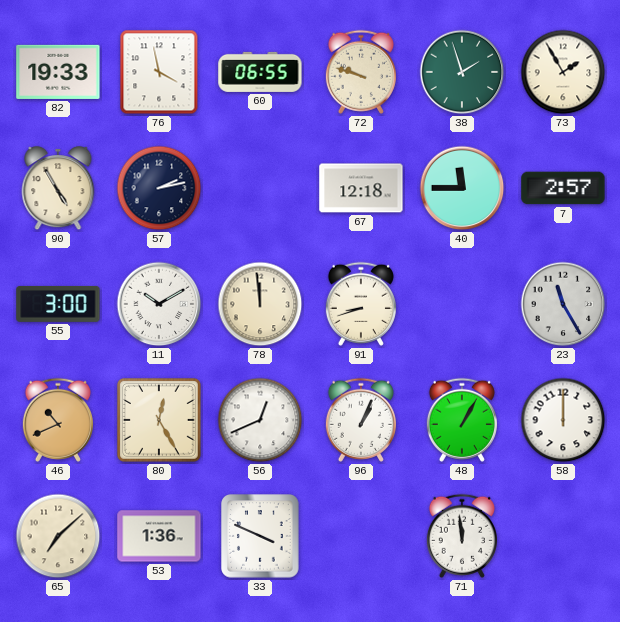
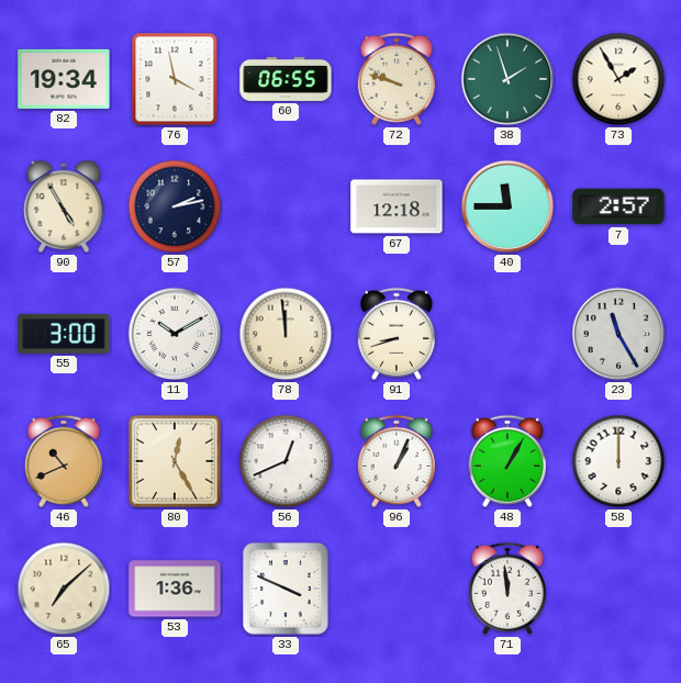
82: 19:33 -> 19:34 (64, 79)
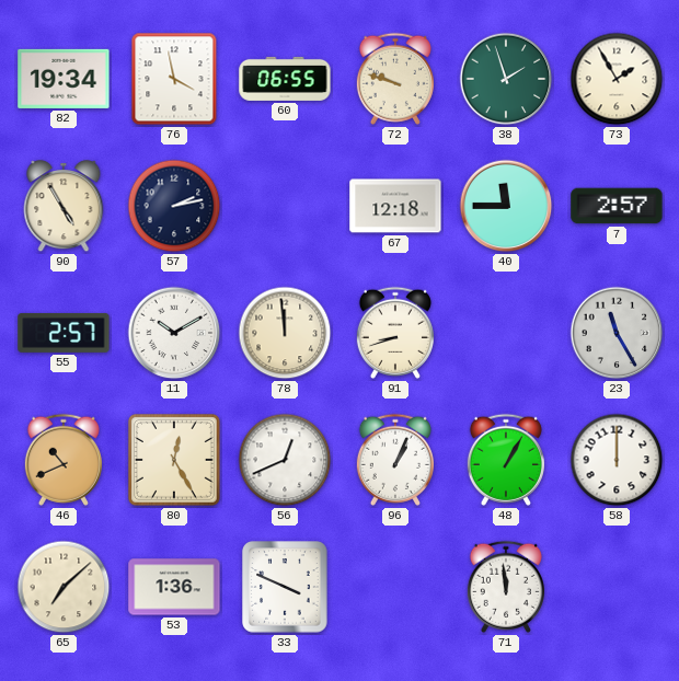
55: 3:00 -> 2:57 (64, 333)
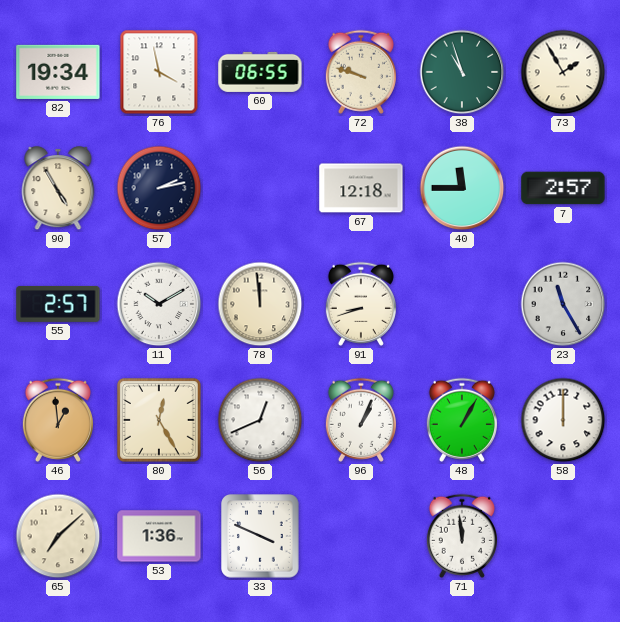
38: 1:57 -> 10:57 (462, 72)
46: 10:41 -> 12:59 (58, 420)
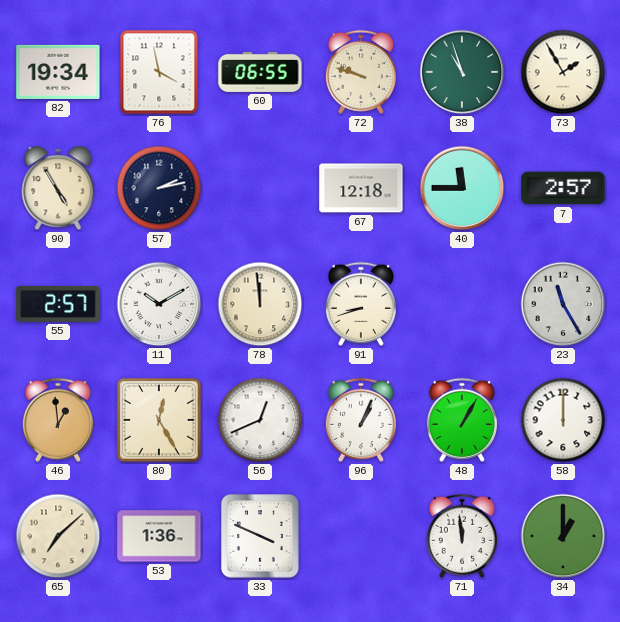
34: none -> 1:00 (563, 536)
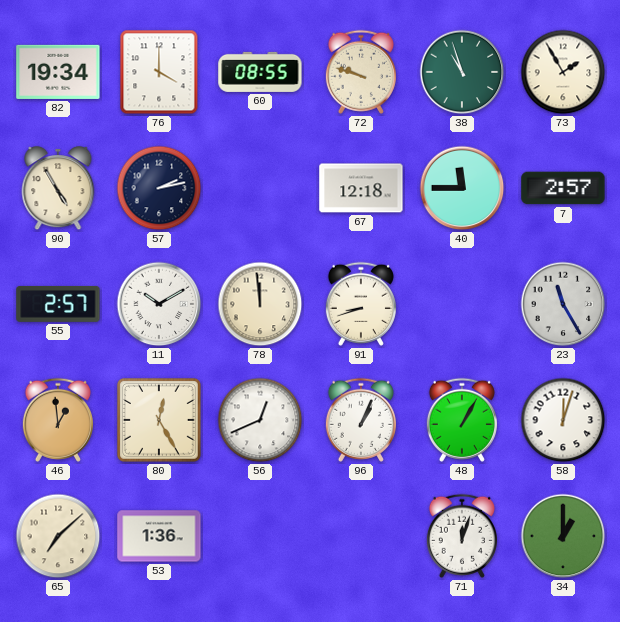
76: 3:58 -> 4:00 (159, 72)
60: 06:55 -> 08:55 (260, 72)
58: 12:00 -> 12:03 (563, 420)
33: 3:49 -> none (260, 536)
71: 11:59 -> 12:03 (462, 536)
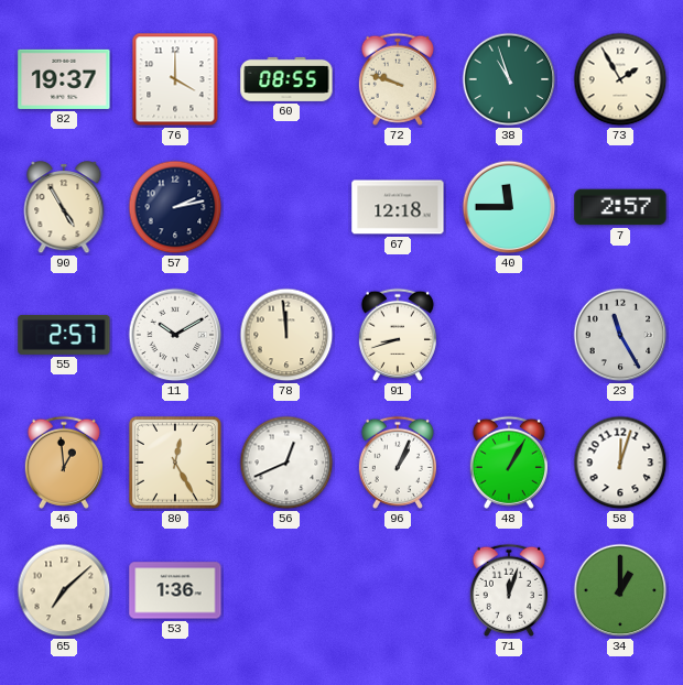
82: 19:34 -> 19:37 (64, 79)
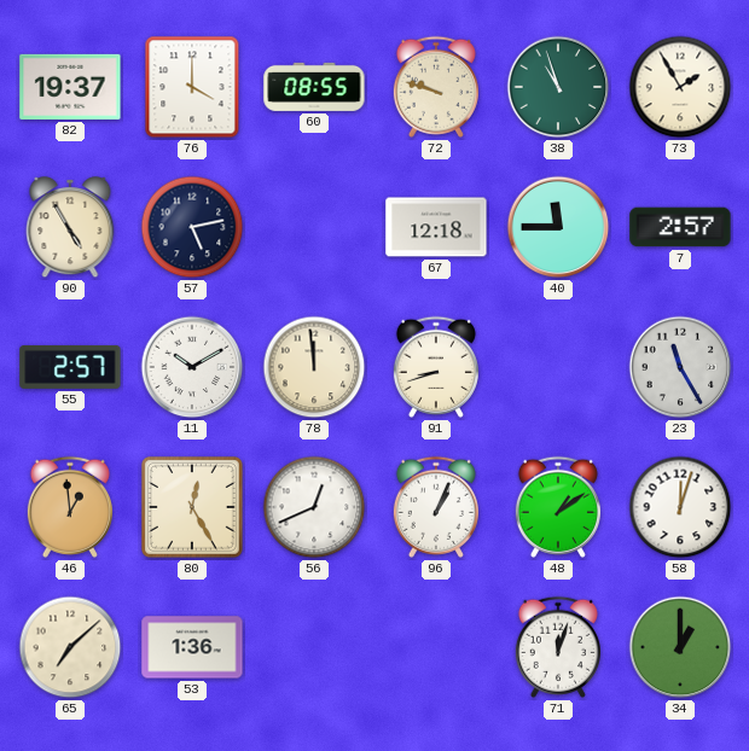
57: 2:13 -> 5:13 (192, 227)
48: 1:05 -> 1:09 (558, 507)
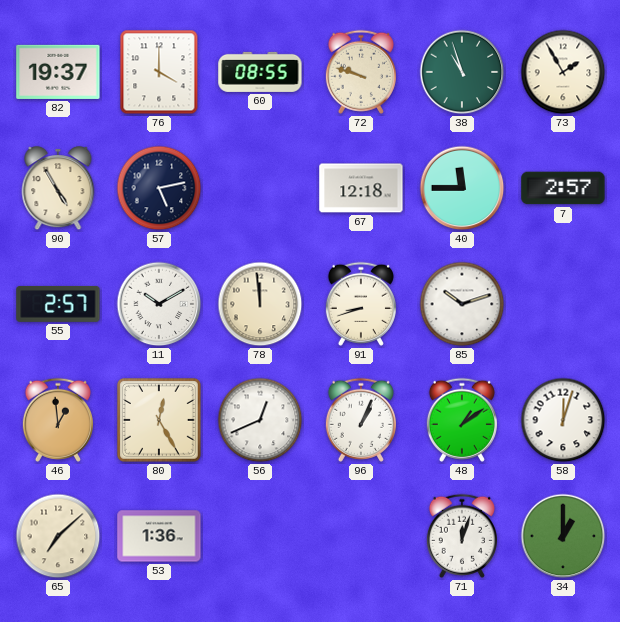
85: none -> 10:12 (462, 304)
23: 11:25 -> none (680, 367)
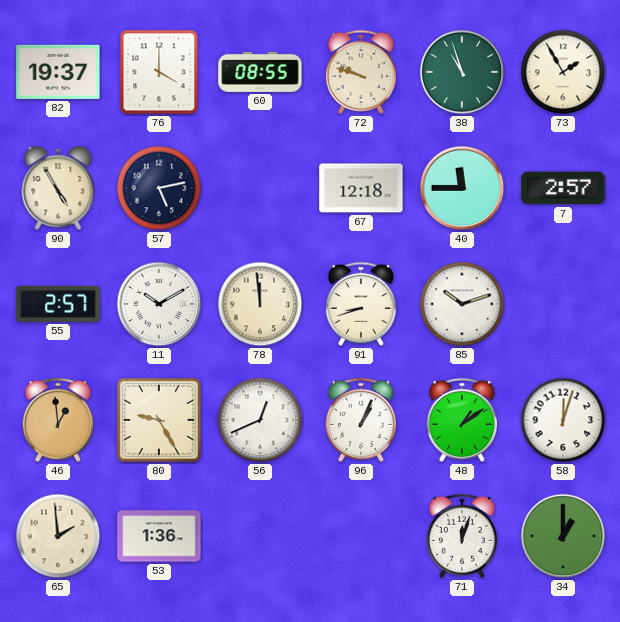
80: 12:25 -> 9:25 (159, 421)
65: 7:08 -> 1:59 (58, 536)
